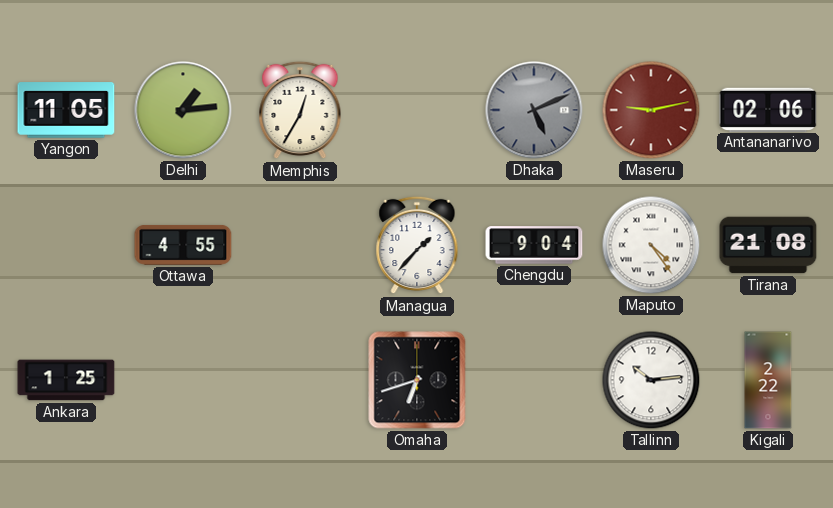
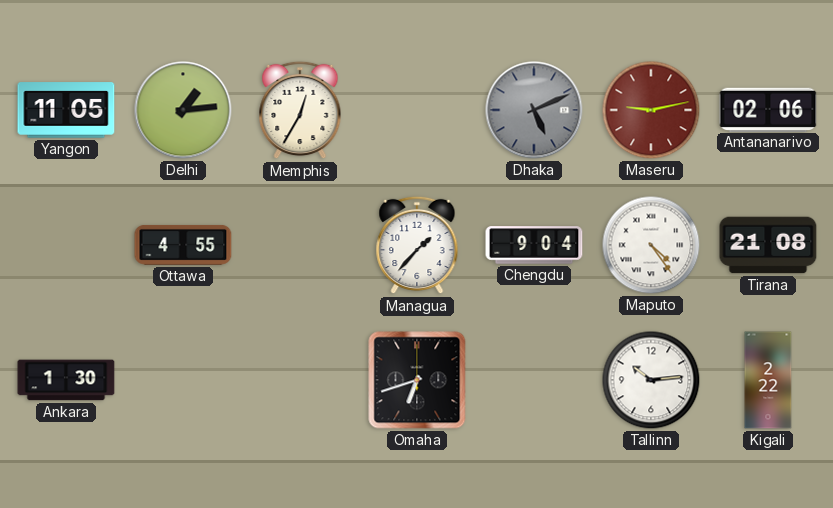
Ankara: 1:25 -> 1:30 (66, 380)
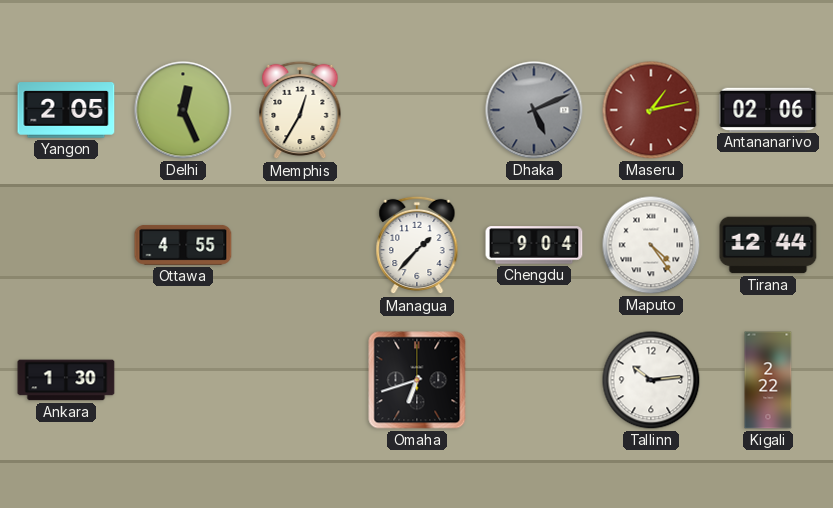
Yangon: 11:05 -> 2:05 (66, 110)
Delhi: 1:14 -> 12:26 (183, 110)
Maseru: 9:13 -> 1:13 (651, 110)
Tirana: 21:08 -> 12:44 (768, 245)
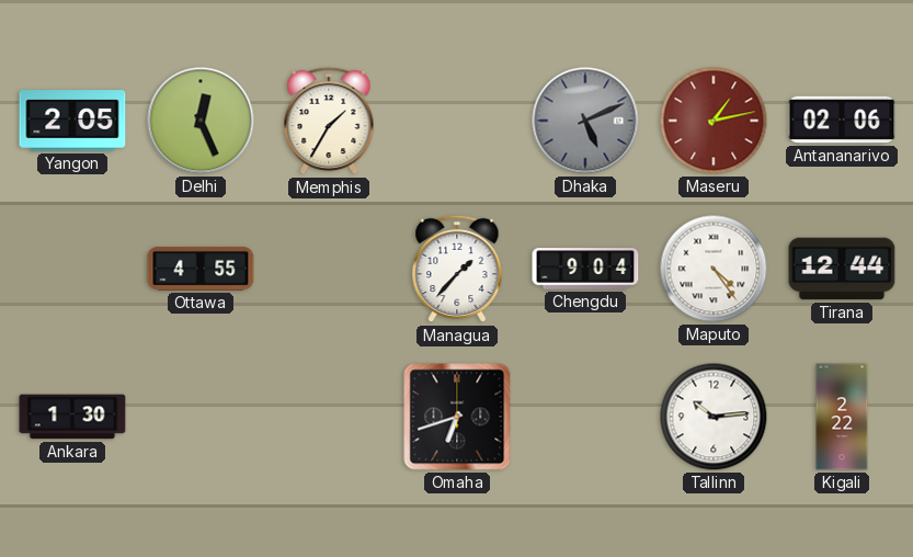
Memphis: 12:35 -> 1:35 (329, 121)
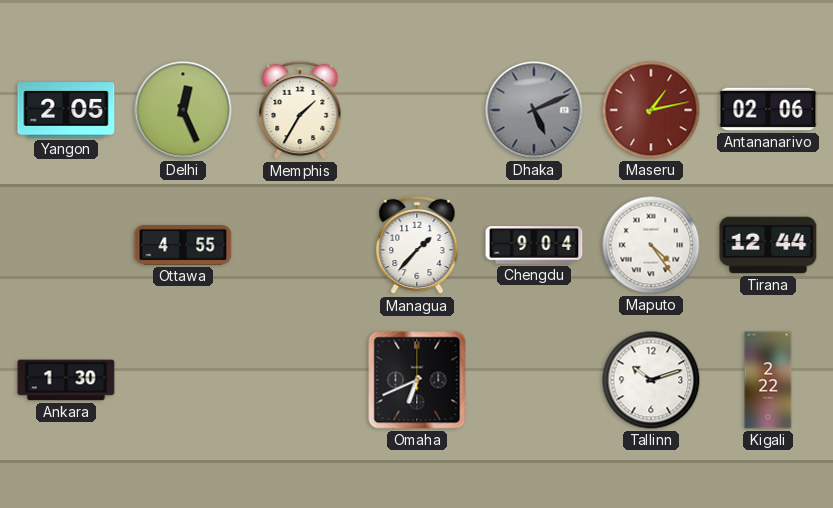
Omaha: 6:42 -> 6:41 (417, 380)
Tallinn: 10:14 -> 10:12 (651, 380)
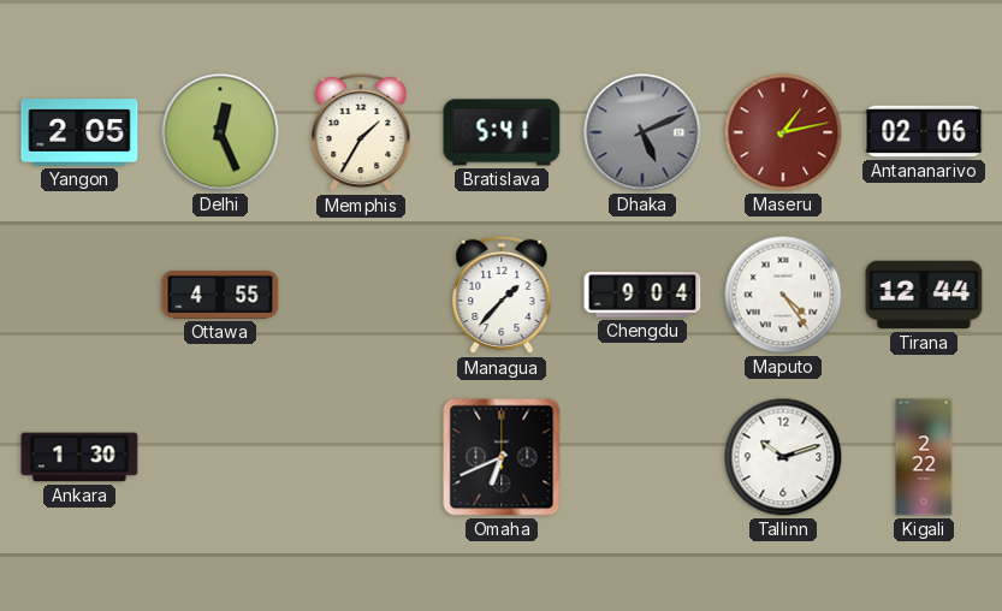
Bratislava: none -> 5:41 (502, 132)
